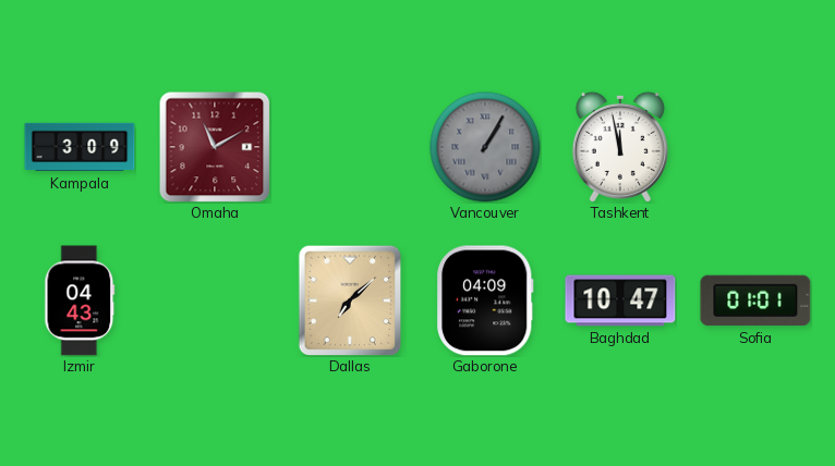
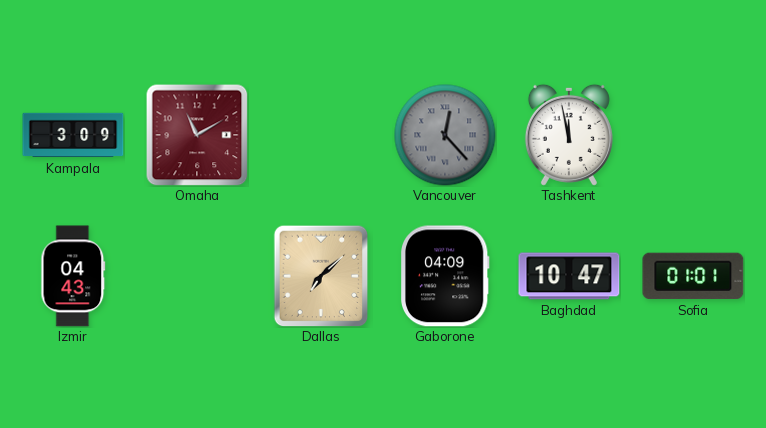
Vancouver: 1:05 -> 12:23 (445, 135)
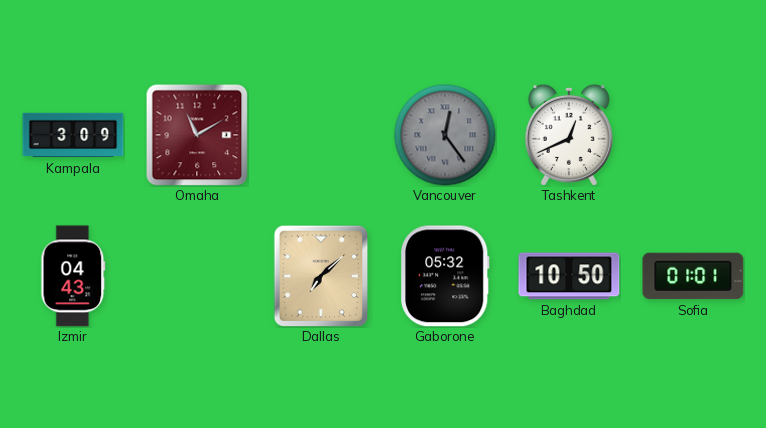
Vancouver: 12:23 -> 12:24 (445, 135)
Tashkent: 11:58 -> 12:41 (569, 135)
Gaborone: 04:09 -> 05:32 (445, 276)
Baghdad: 10:47 -> 10:50 (569, 276)
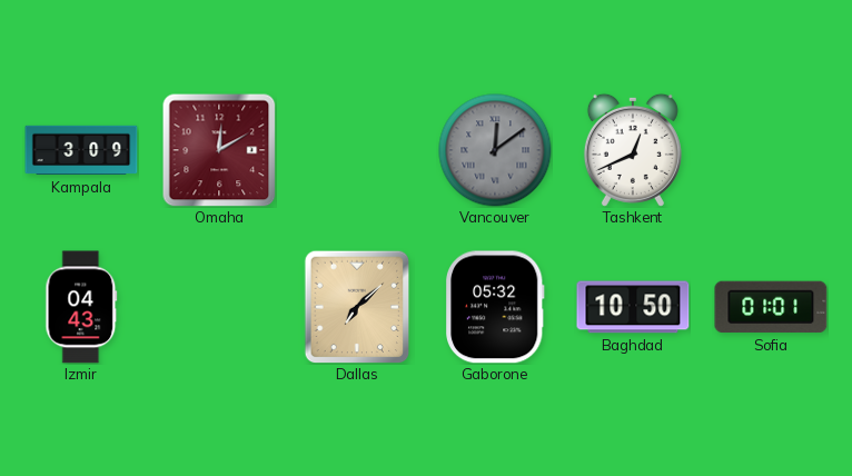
Omaha: 11:10 -> 12:10 (219, 150)
Vancouver: 12:24 -> 12:09 (495, 150)
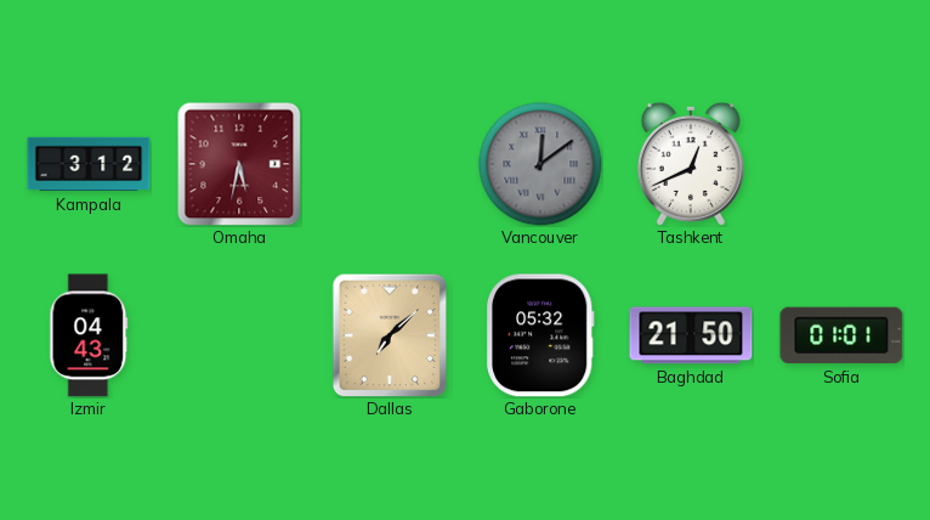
Kampala: 3:09 -> 3:12 (89, 164)
Omaha: 12:10 -> 5:32 (239, 164)
Baghdad: 10:50 -> 21:50 (691, 335)
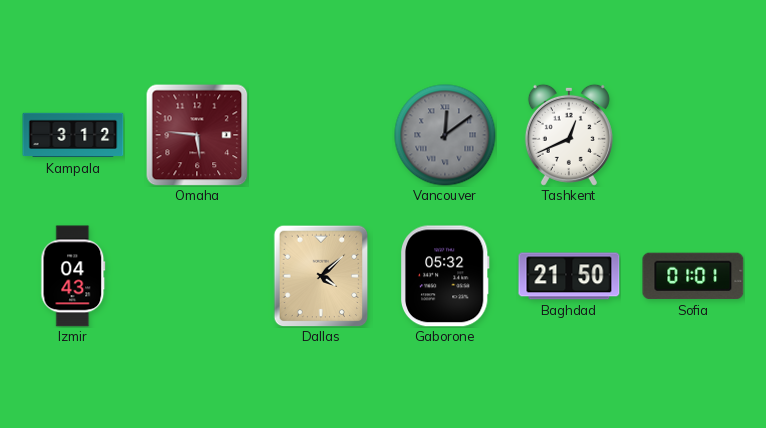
Omaha: 5:32 -> 5:46 (197, 135)
Dallas: 7:08 -> 4:08 (321, 276)
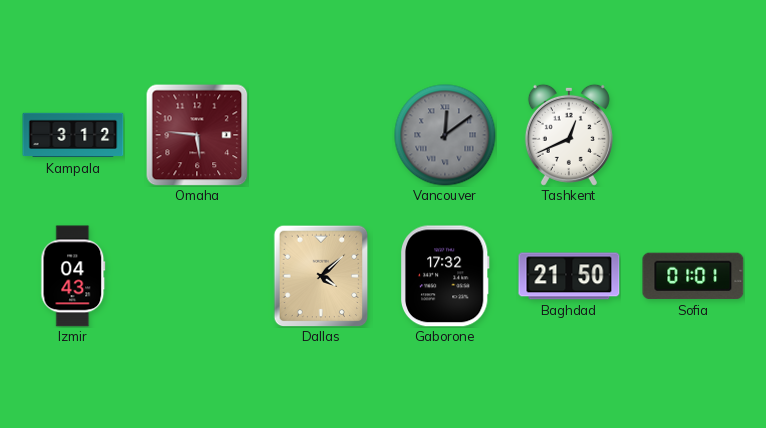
Gaborone: 05:32 -> 17:32 (445, 276)
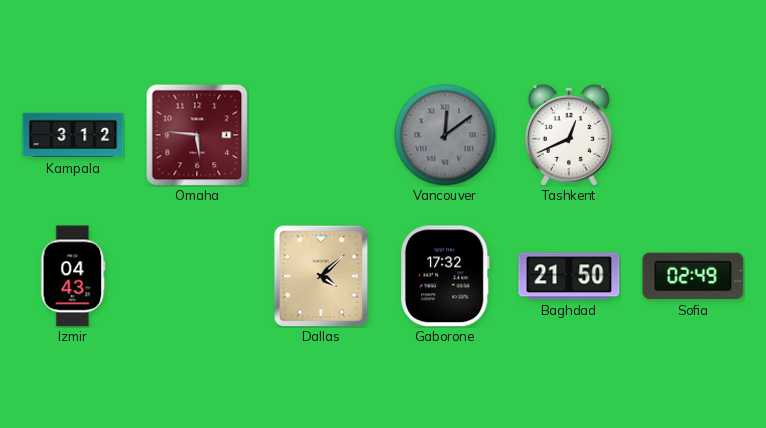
Sofia: 01:01 -> 02:49 (693, 276)
